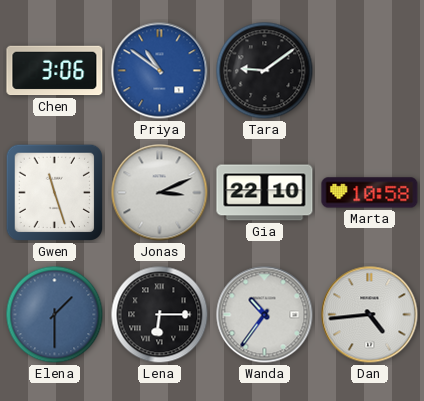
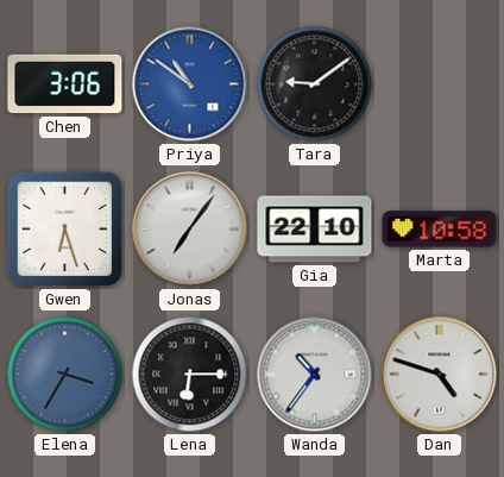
Gwen: 11:27 -> 6:27 (65, 230)
Jonas: 3:11 -> 7:06 (190, 230)
Elena: 1:30 -> 3:35 (65, 375)
Dan: 4:44 -> 4:48 (440, 375)
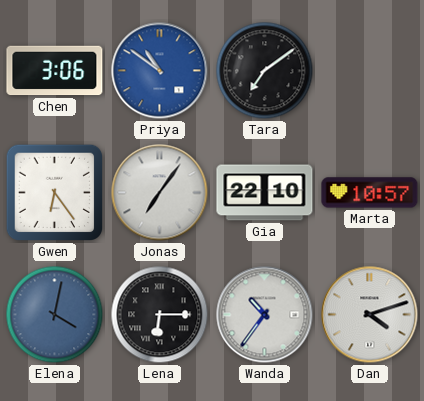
Tara: 9:09 -> 7:09 (265, 71)
Gwen: 6:27 -> 6:24 (55, 193)
Marta: 10:58 -> 10:57 (370, 193)
Elena: 3:35 -> 4:02 (55, 315)
Dan: 4:48 -> 4:12 (370, 315)
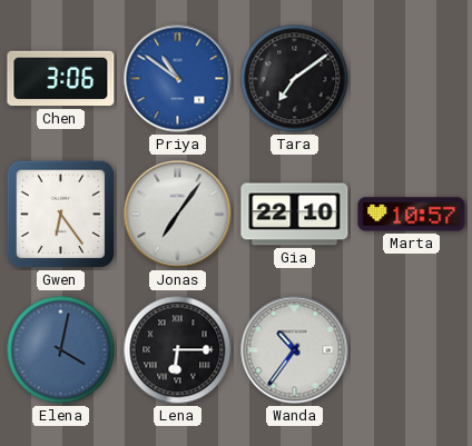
Dan: 4:12 -> none (370, 315)
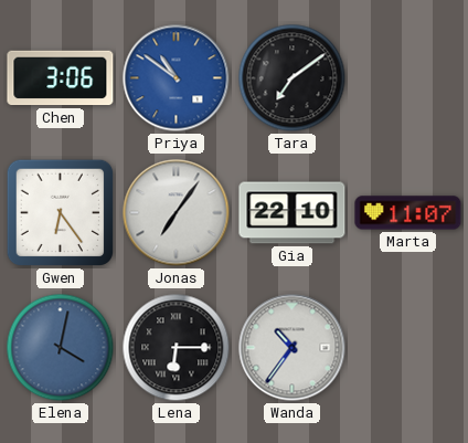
Marta: 10:57 -> 11:07 (408, 213)
